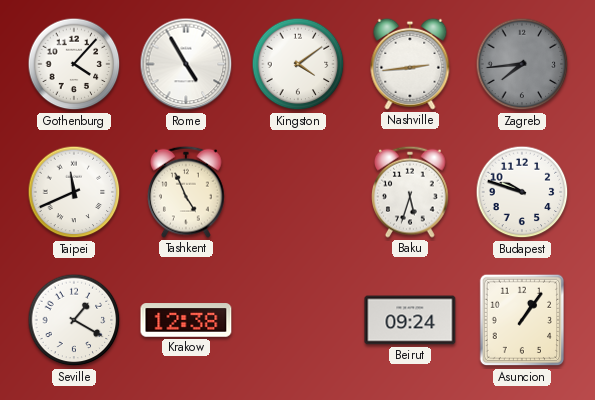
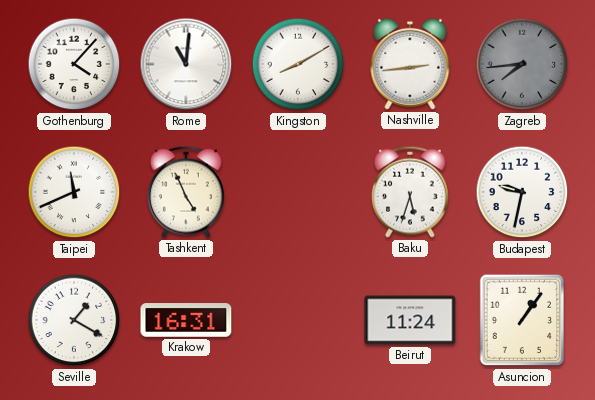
Rome: 4:55 -> 11:01 (186, 64)
Kingston: 4:09 -> 8:10 (298, 64)
Budapest: 9:48 -> 9:32 (522, 192)
Krakow: 12:38 -> 16:31 (186, 320)
Beirut: 09:24 -> 11:24 (410, 320)
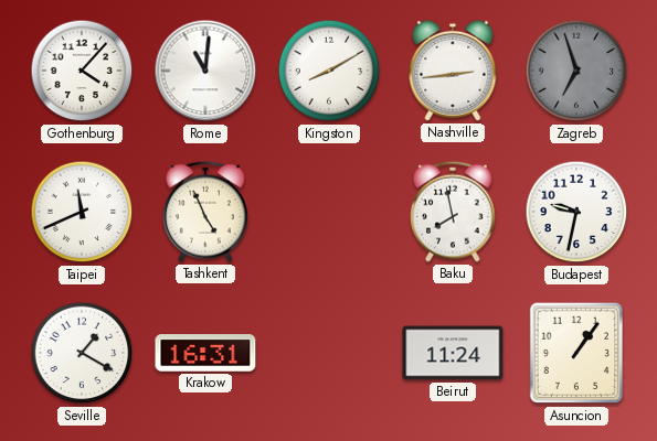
Zagreb: 7:44 -> 6:57 (576, 71)
Baku: 5:33 -> 7:58 (454, 212)
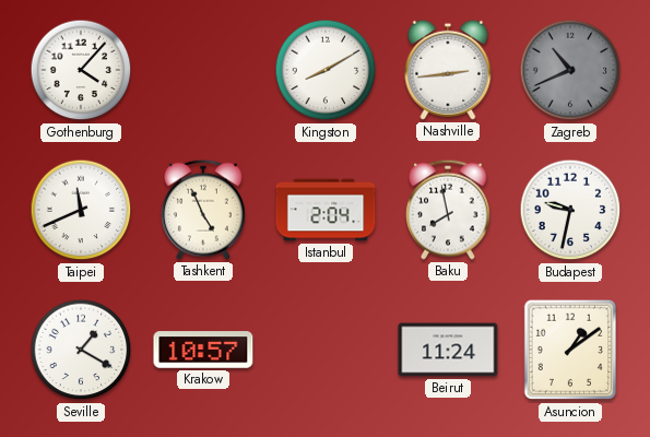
Rome: 11:01 -> none (205, 71)
Zagreb: 6:57 -> 10:41 (570, 70)
Istanbul: none -> 2:04 (326, 210)
Krakow: 16:31 -> 10:57 (203, 350)
Asuncion: 1:06 -> 1:09 (570, 350)
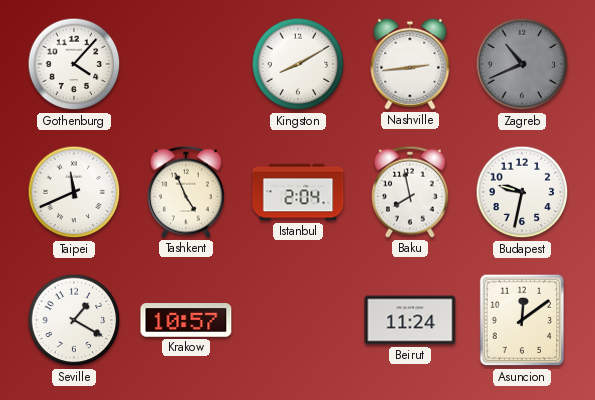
Asuncion: 1:09 -> 12:09 (522, 320)
